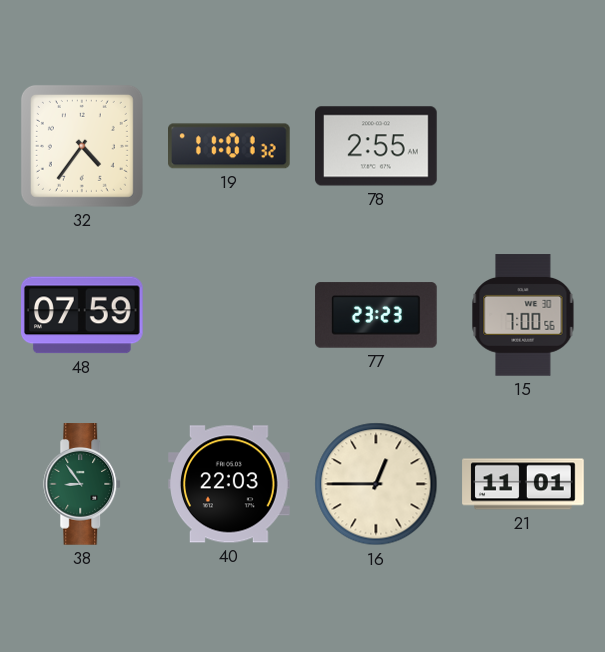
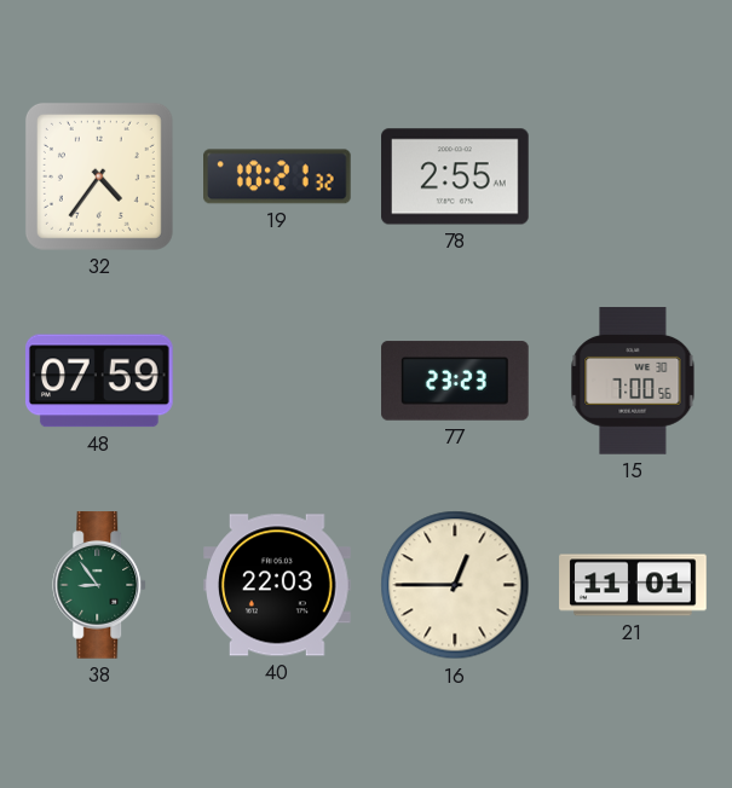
19: 11:01 -> 10:21 (278, 176)
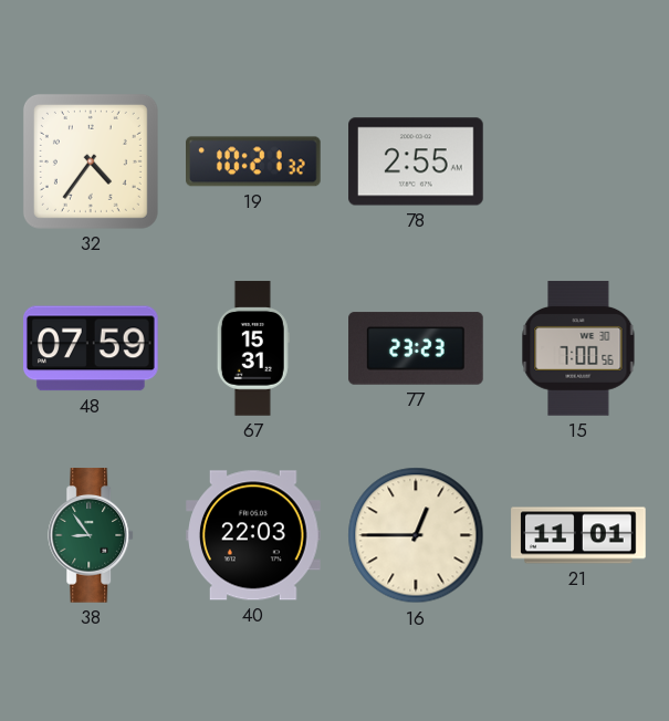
67: none -> 15:31 (253, 348)
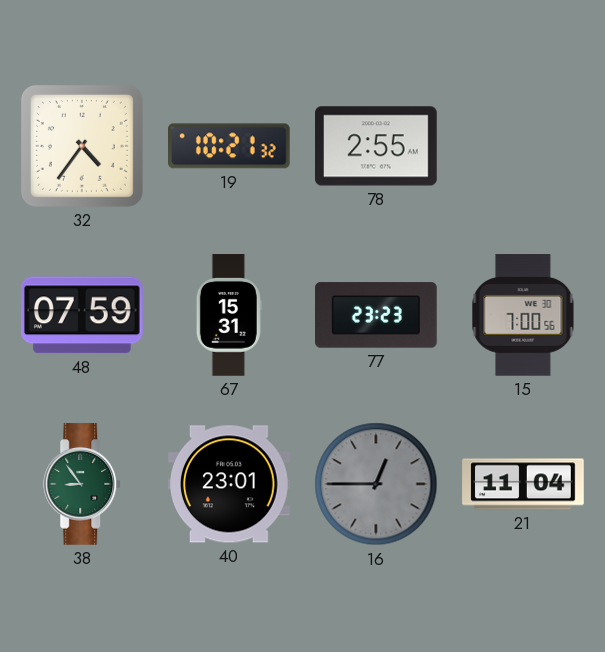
40: 22:03 -> 23:01 (230, 484)
16 dial: cream -> grey (376, 484)
21: 11:01 -> 11:04 (523, 484)
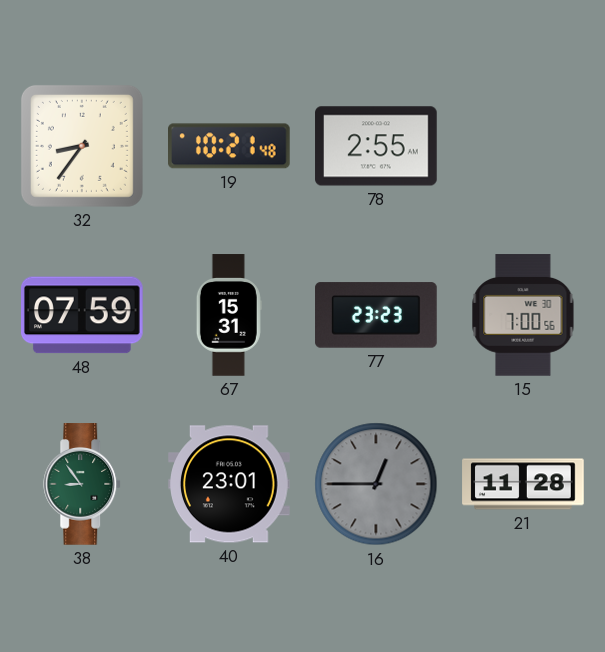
32: 4:36 -> 8:36 (82, 146)
19: 10:21:32 -> 10:21:48 (230, 146)
21: 11:04 -> 11:28 (523, 484)
